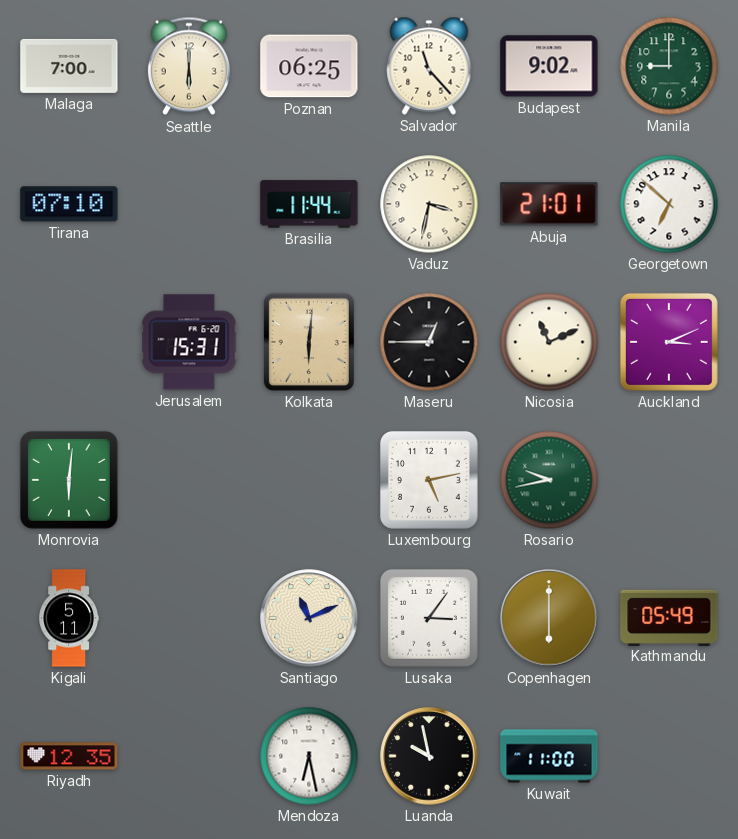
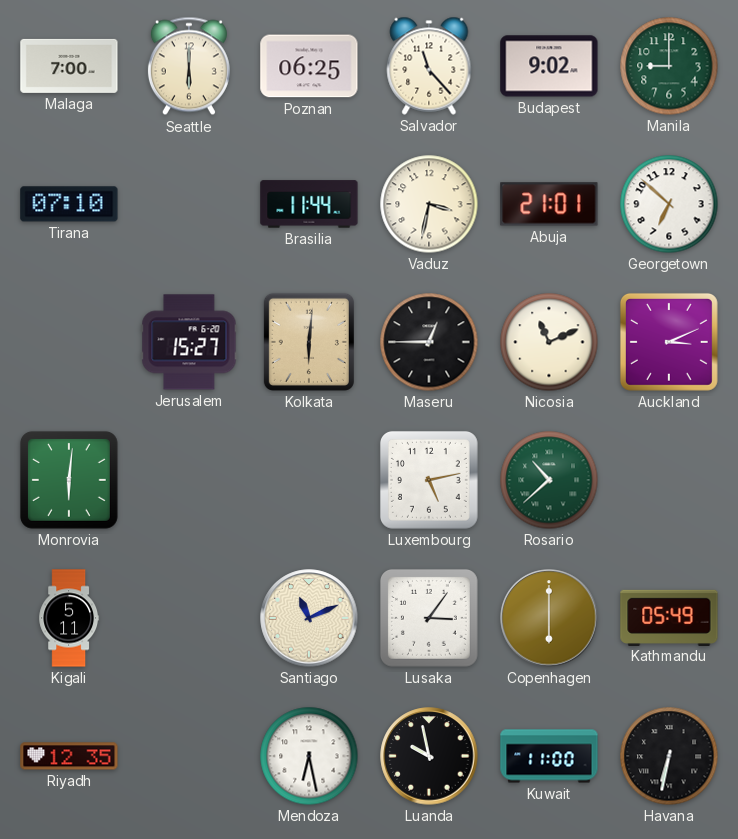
Jerusalem: 15:31 -> 15:27 (189, 342)
Rosario: 9:43 -> 10:38 (549, 480)
Havana: none -> 6:32 (669, 756)
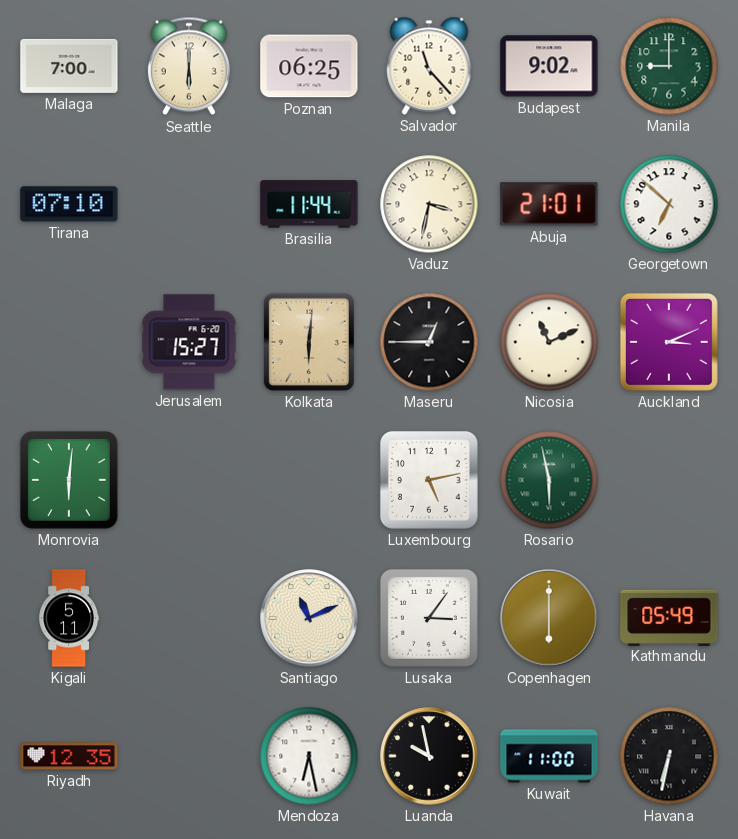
Rosario: 10:38 -> 5:58 (549, 480)
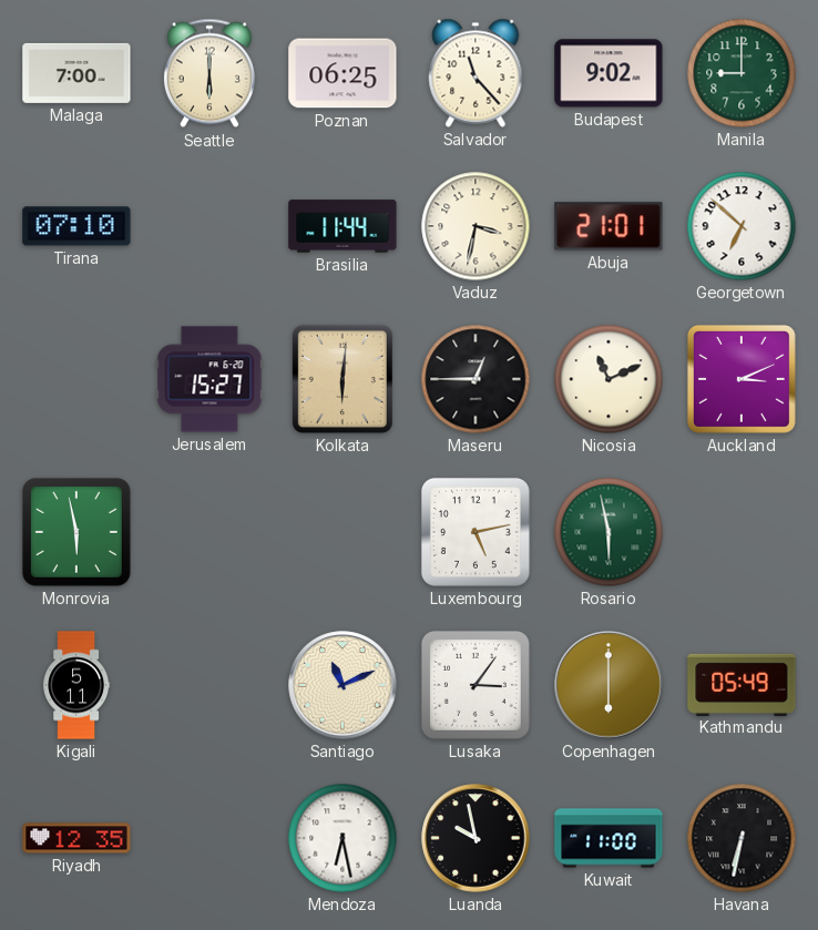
Monrovia: 6:01 -> 5:58 (76, 532)
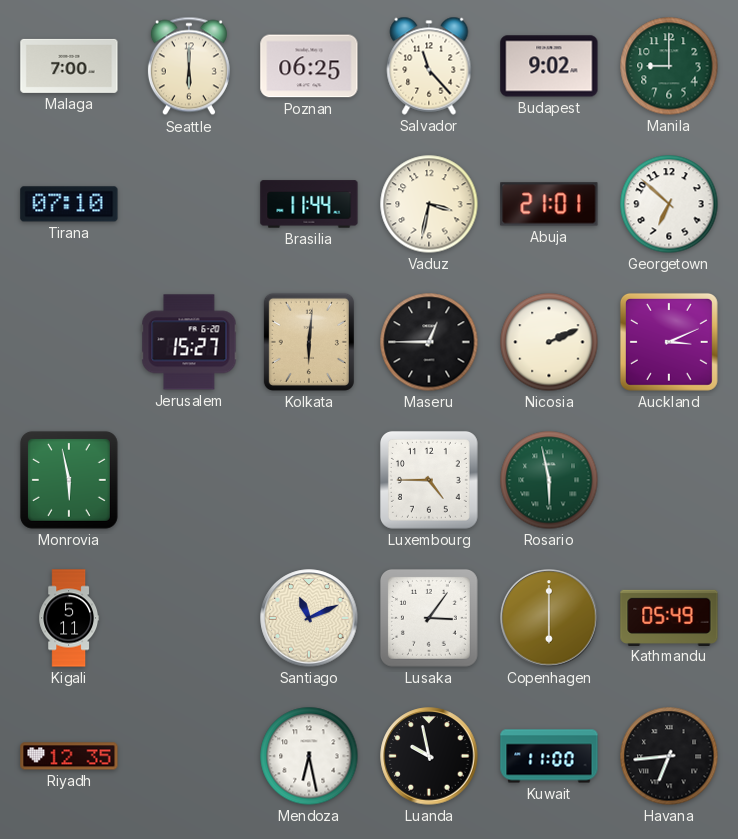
Nicosia: 11:11 -> 2:11 (549, 342)
Luxembourg: 5:13 -> 4:45 (429, 480)
Havana: 6:32 -> 6:44 (669, 756)
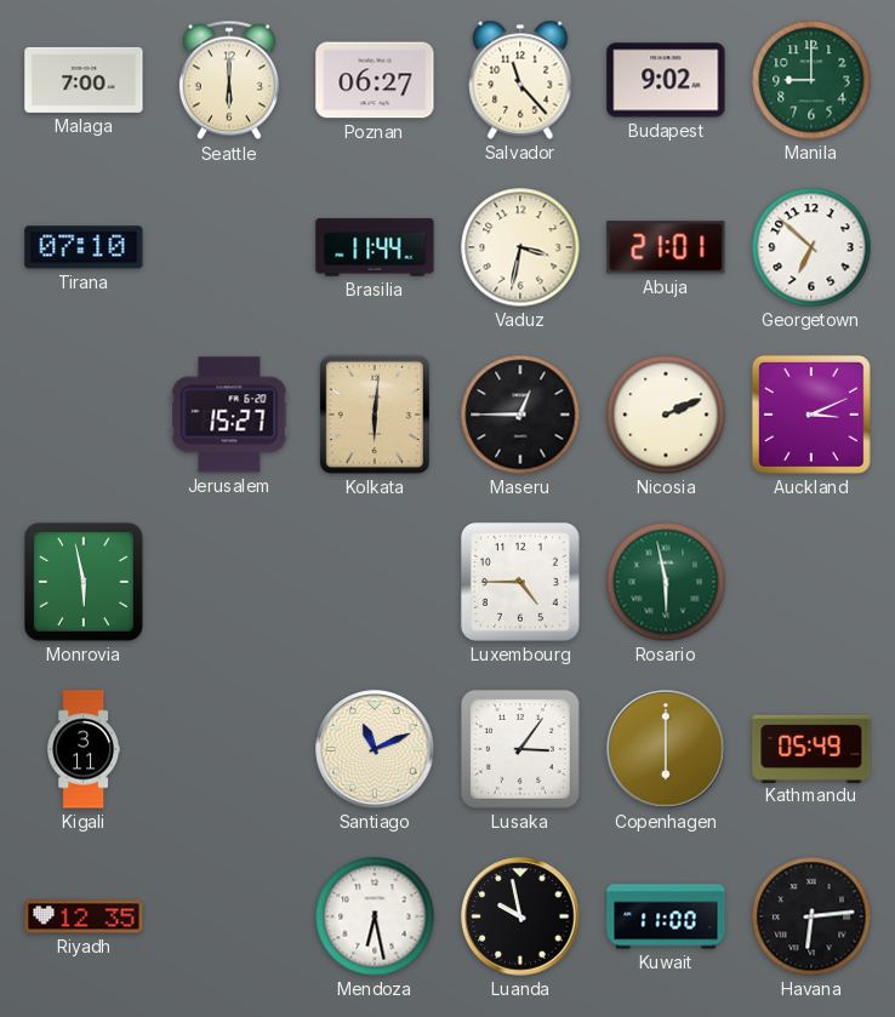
Poznan: 06:25 -> 06:27 (375, 80)
Kigali: 5:11 -> 3:11 (84, 749)
Havana: 6:44 -> 6:14 (811, 916)
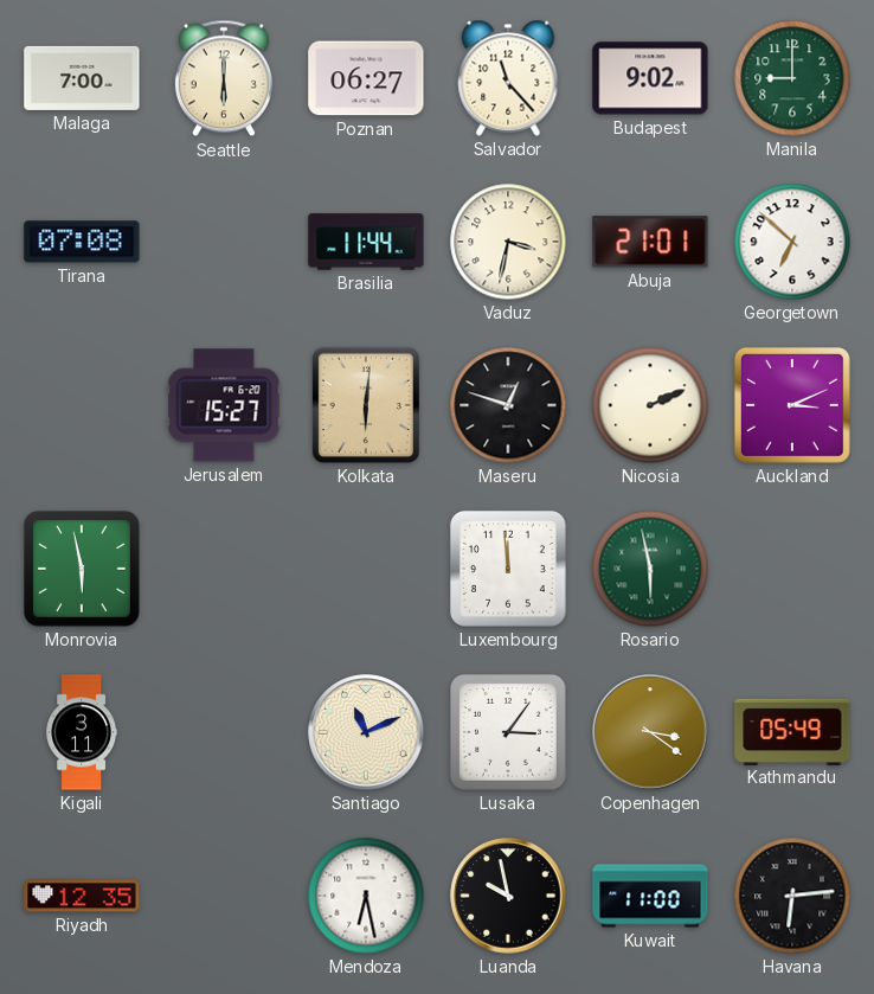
Tirana: 07:10 -> 07:08 (82, 242)
Maseru: 12:45 -> 12:48 (508, 405)
Luxembourg: 4:45 -> 11:59 (508, 569)
Copenhagen: 6:00 -> 3:21 (650, 732)
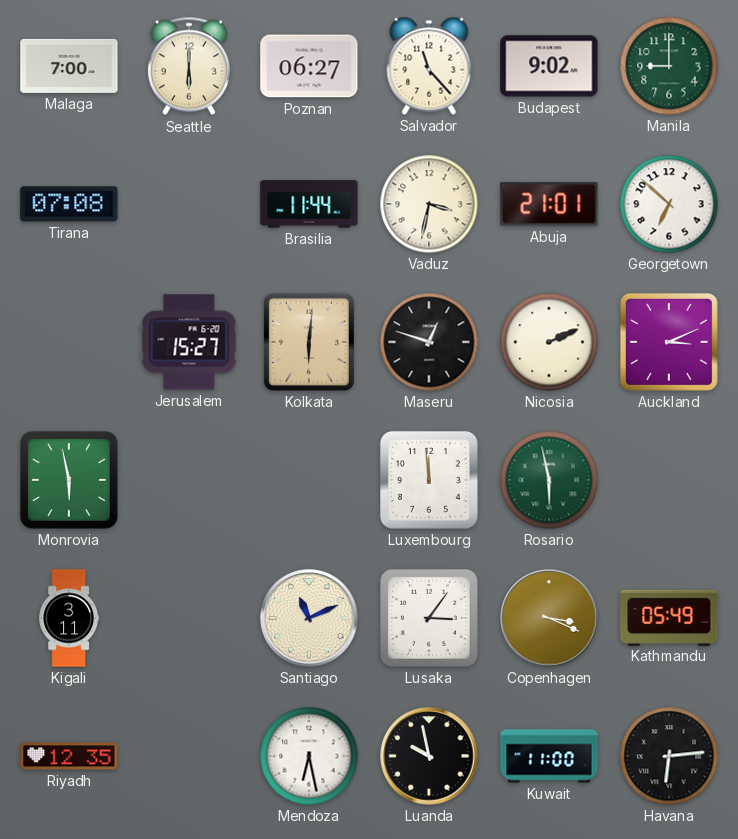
Copenhagen: 3:21 -> 3:19 (549, 618)
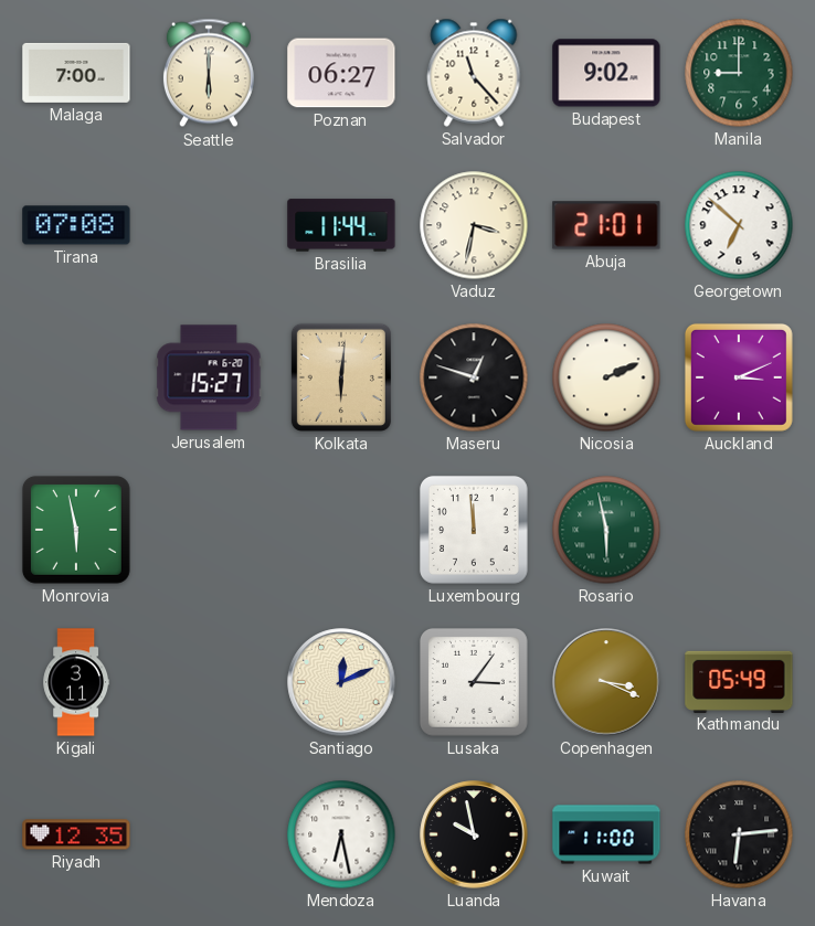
Santiago: 11:11 -> 12:11 (341, 682)
